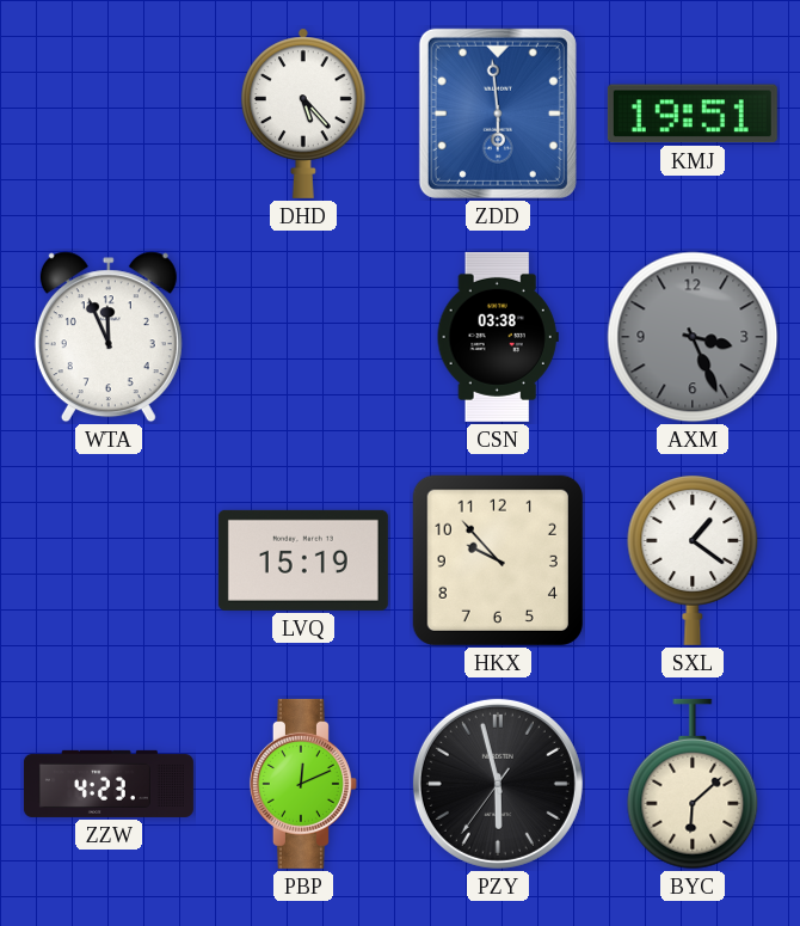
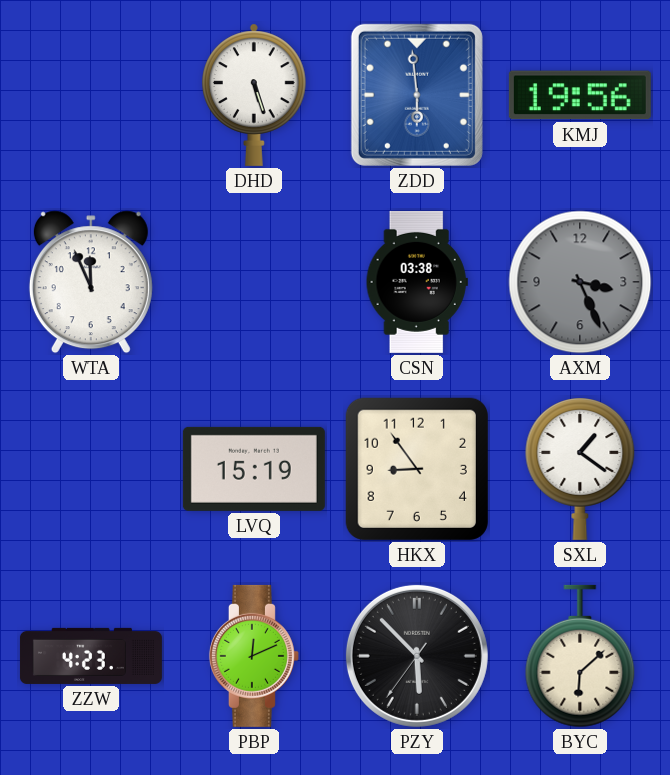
DHD: 5:23 -> 5:27 (255, 95)
KMJ: 19:51 -> 19:56 (580, 95)
HKX: 9:53 -> 8:54 (417, 469)
PZY: 5:57 -> 5:52 (417, 656)
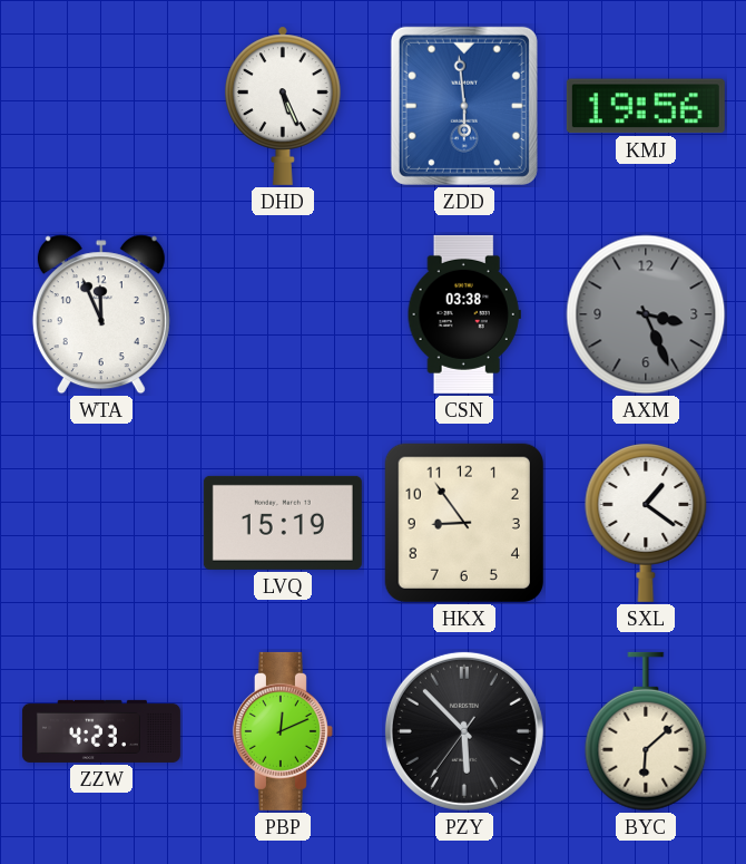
DHD: 5:27 -> 5:26 (284, 106)
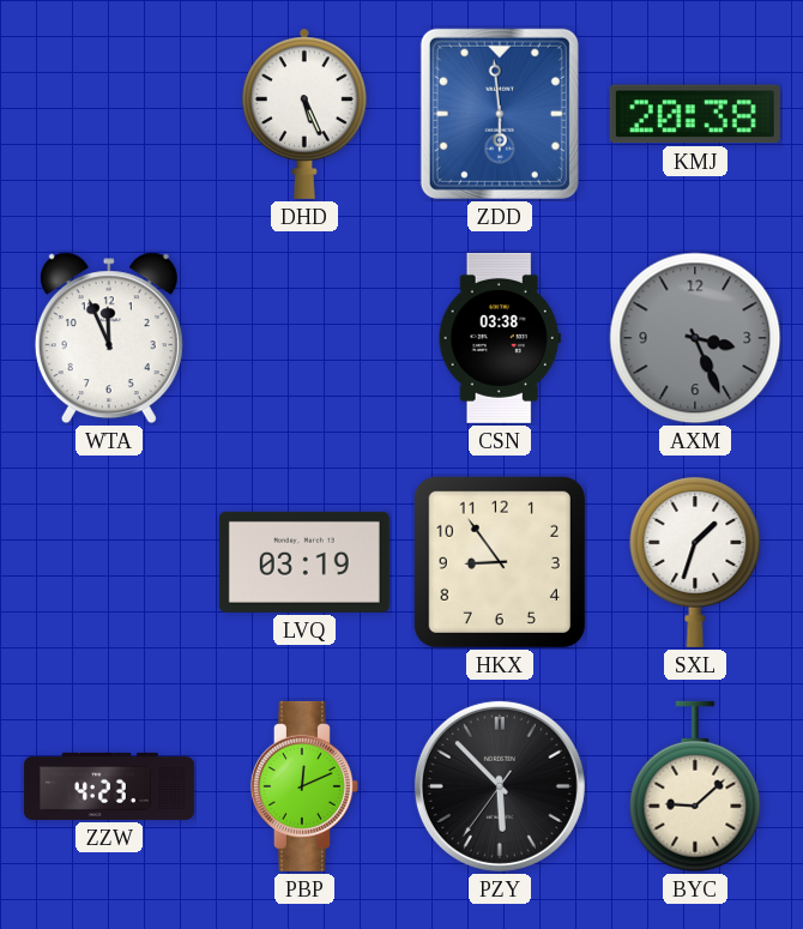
KMJ: 19:56 -> 20:38 (695, 114)
LVQ: 15:19 -> 03:19 (304, 562)
SXL: 1:21 -> 1:33 (695, 562)
BYC: 6:08 -> 9:08 (695, 786)
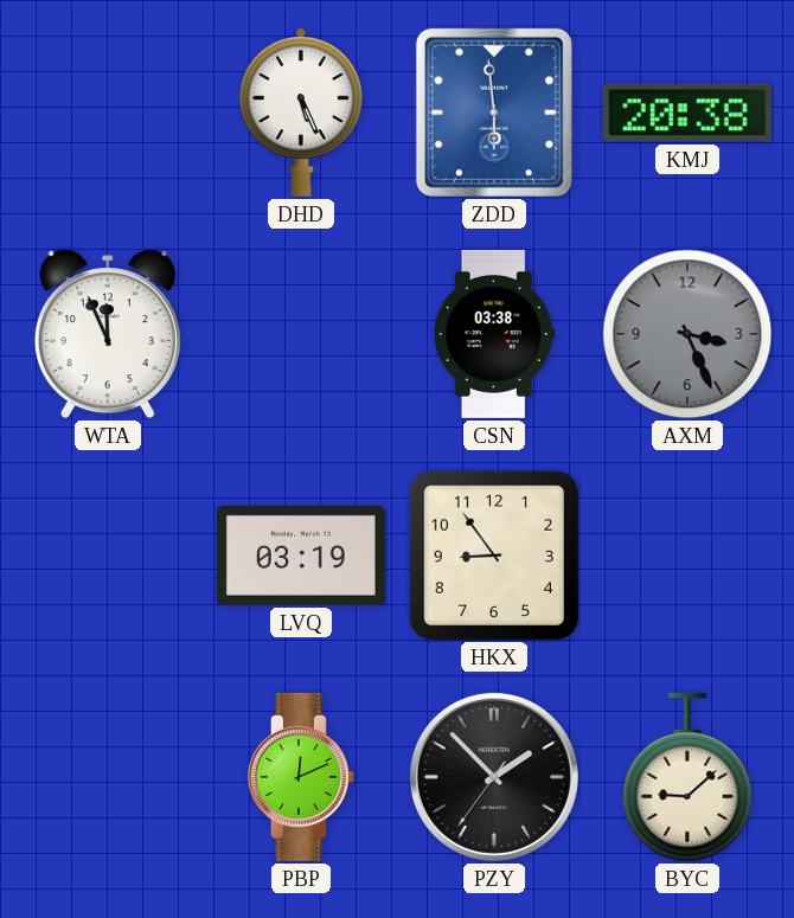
SXL: 1:33 -> none (695, 562)
ZZW: 4:23 -> none (109, 786)
PZY: 5:52 -> 1:52 (494, 777)
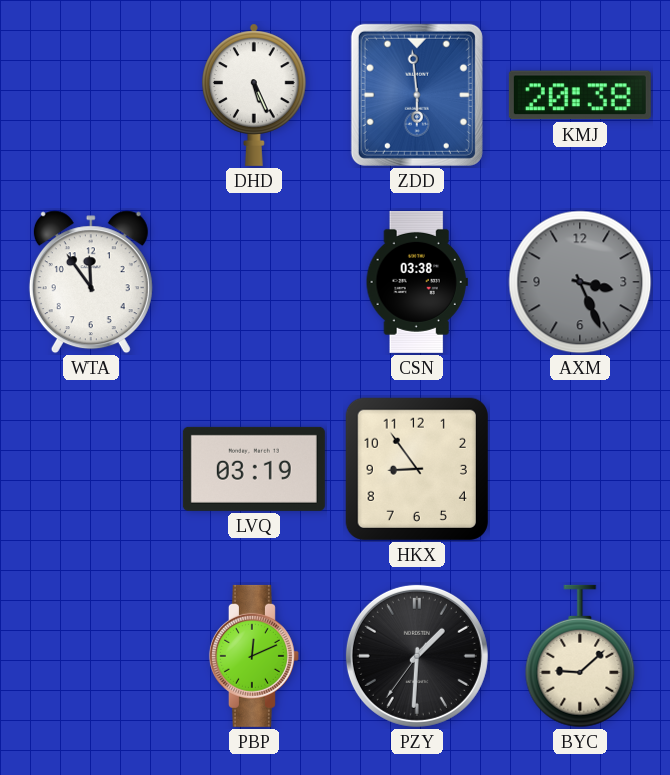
WTA: 11:56 -> 11:54 (91, 282)
PZY: 1:52 -> 1:30 (417, 656)
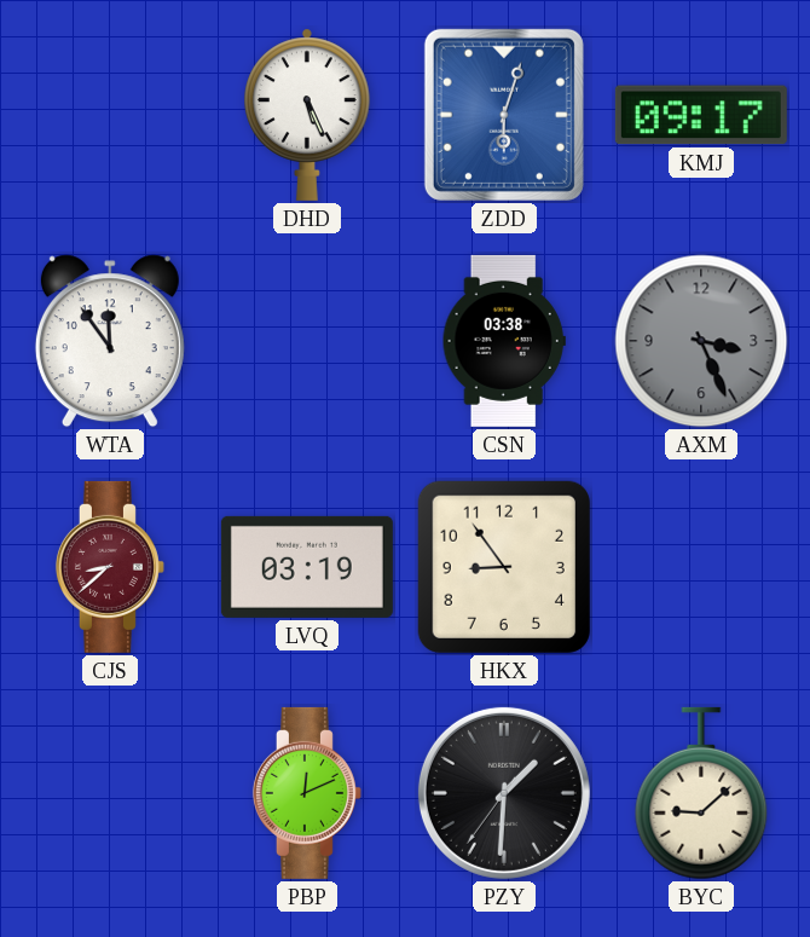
ZDD: 5:59 -> 6:03 (504, 115)
KMJ: 20:38 -> 09:17 (701, 115)
CJS: none -> 8:38 (110, 567)
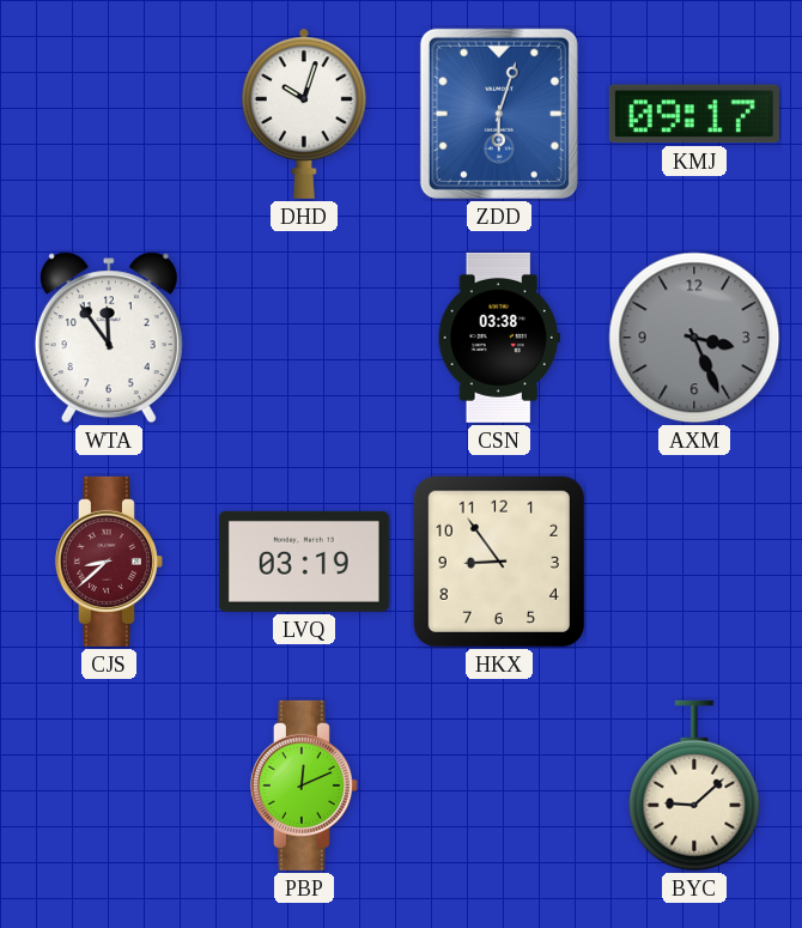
DHD: 5:26 -> 10:03 (305, 114)
PZY: 1:30 -> none (504, 793)
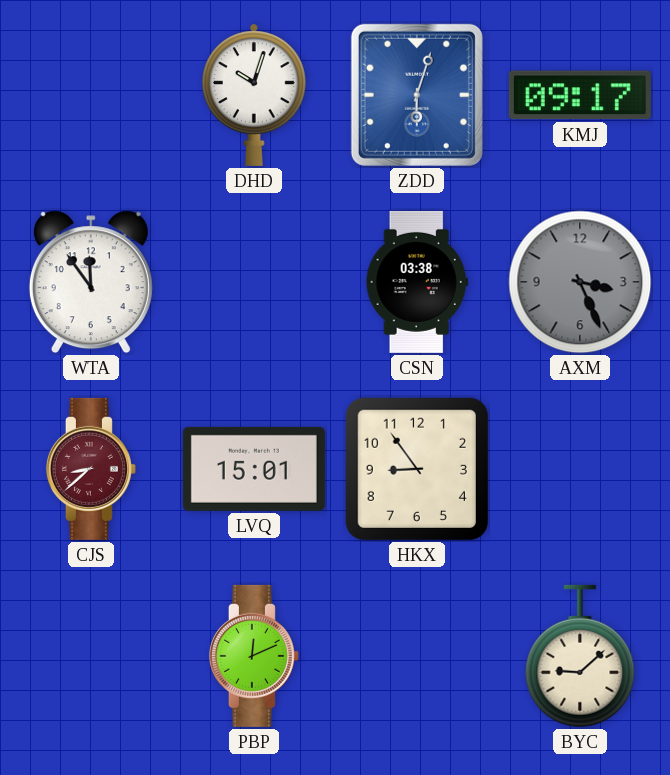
LVQ: 03:19 -> 15:01 (254, 469)
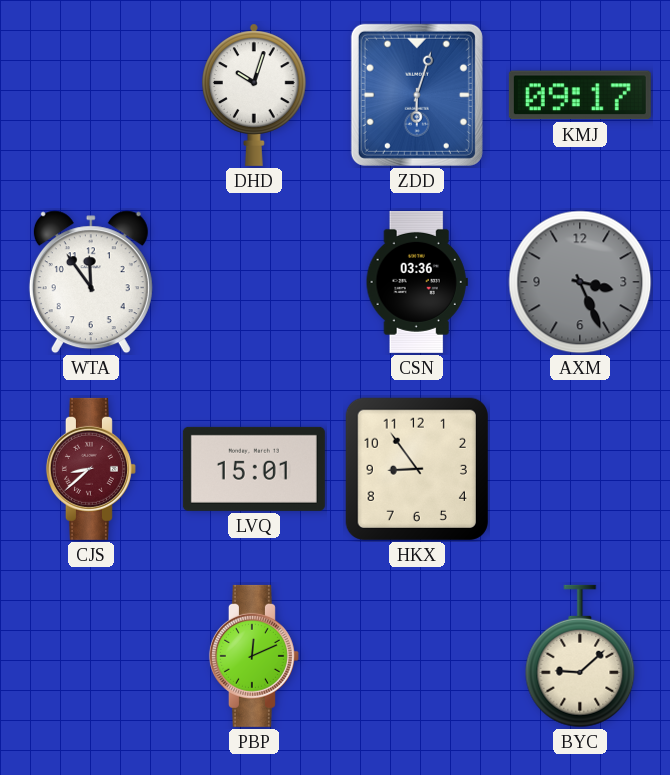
CSN: 03:38 -> 03:36 (417, 282)
